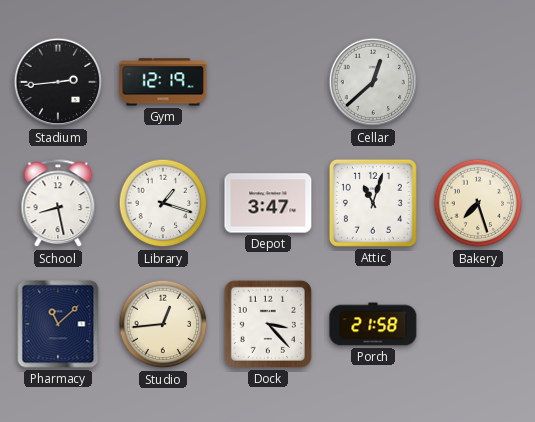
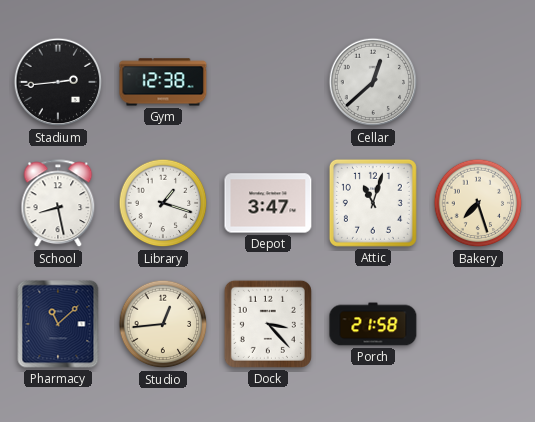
Gym: 12:19 -> 12:38 (163, 82)
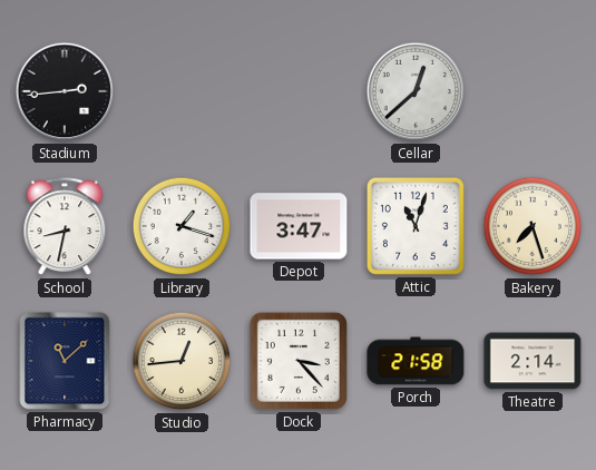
Gym: 12:38 -> none (163, 82)
School: 8:28 -> 8:32 (65, 227)
Theatre: none -> 2:14 (533, 361)
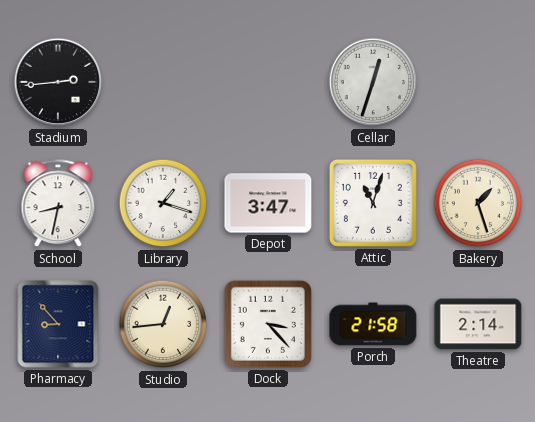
Cellar: 12:38 -> 12:33 (373, 82)
Bakery: 7:27 -> 1:27 (478, 203)
Pharmacy: 11:08 -> 8:53 (58, 324)
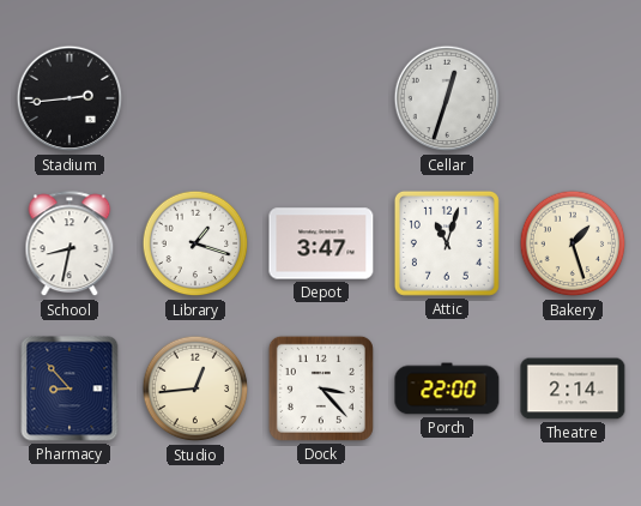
Porch: 21:58 -> 22:00 (447, 388)
